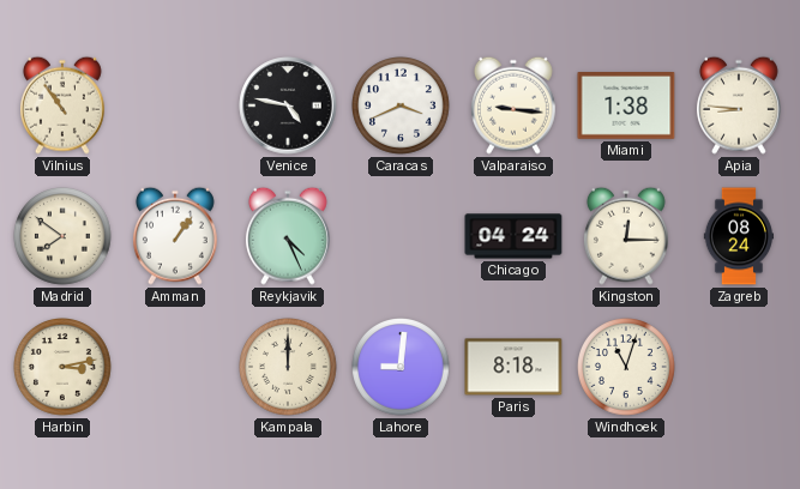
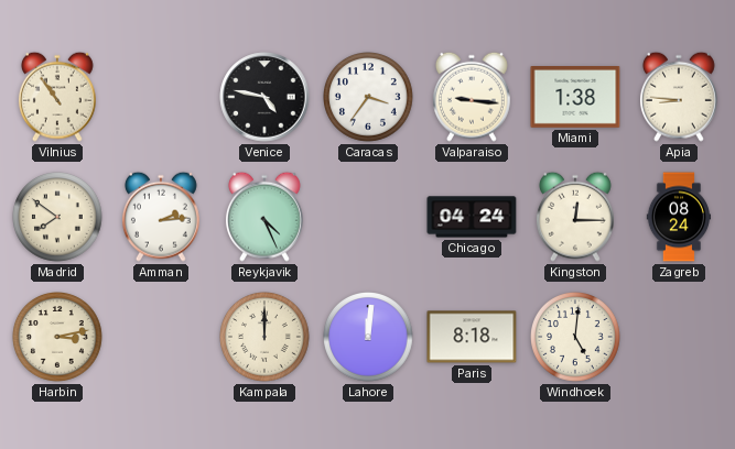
Caracas: 3:41 -> 3:36 (369, 98)
Amman: 1:06 -> 2:14 (161, 217)
Lahore: 9:01 -> 12:01 (369, 338)
Windhoek: 11:03 -> 5:01 (576, 338)
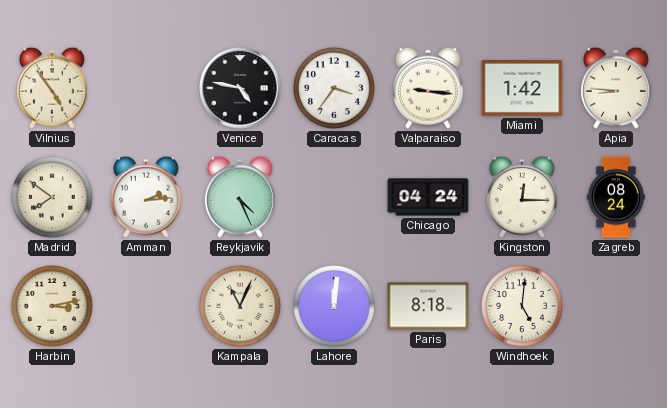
Vilnius: 10:54 -> 4:54 (52, 88)
Miami: 1:38 -> 1:42 (522, 89)
Kampala: 12:00 -> 11:04 (241, 307)
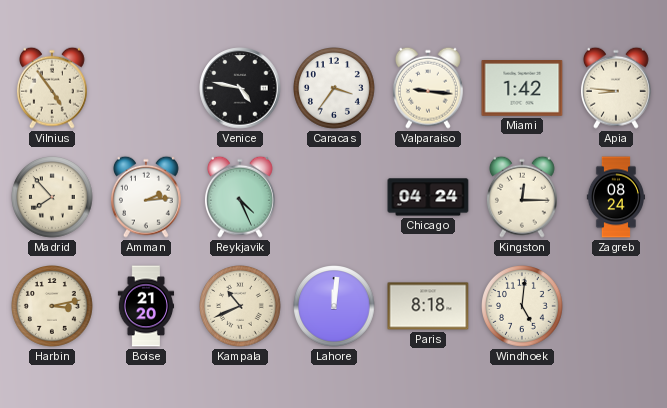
Madrid: 7:51 -> 7:53 (53, 198)
Boise: none -> 21:20 (146, 306)
Kampala: 11:04 -> 10:41 (241, 307)
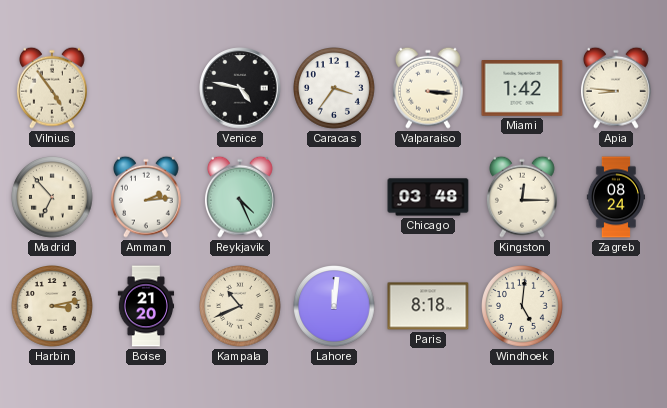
Valparaiso: 9:16 -> 3:16 (428, 88)
Madrid: 7:53 -> 6:53 (53, 198)
Chicago: 04:24 -> 03:48 (428, 197)
